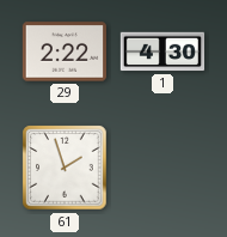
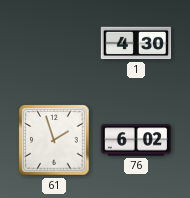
29: 2:22 -> none (63, 51)
76: none -> 6:02 (135, 140)
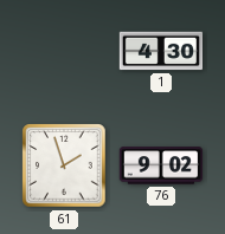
76: 6:02 -> 9:02 (160, 165)
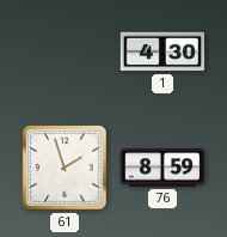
76: 9:02 -> 8:59 (161, 168)
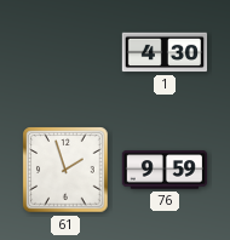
76: 8:59 -> 9:59 (163, 170)
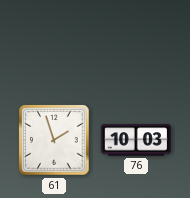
1: 4:30 -> none (165, 52)
76: 9:59 -> 10:03 (135, 140)
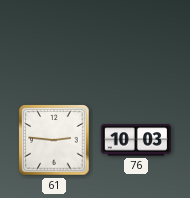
61: 1:57 -> 2:46 (54, 140)
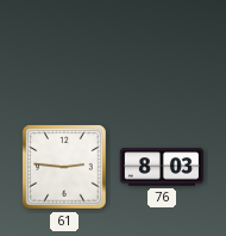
76: 10:03 -> 8:03 (161, 167)
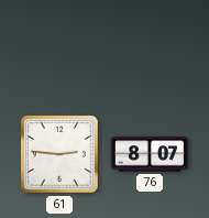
76: 8:03 -> 8:07 (148, 154)
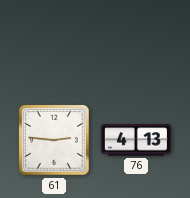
76: 8:07 -> 4:13 (135, 140)
